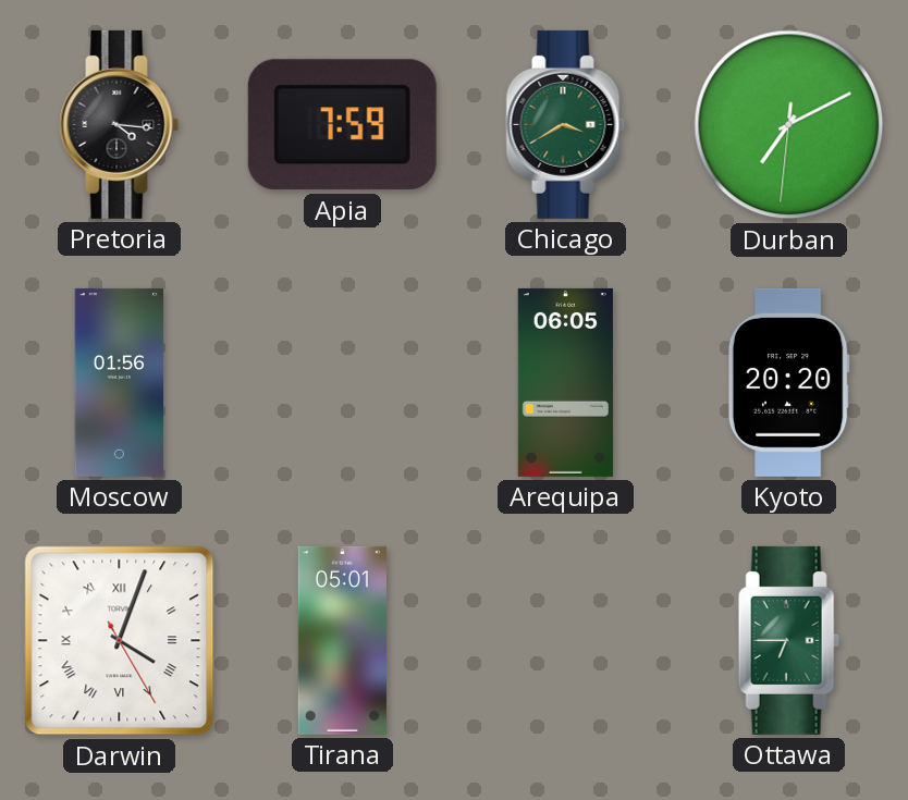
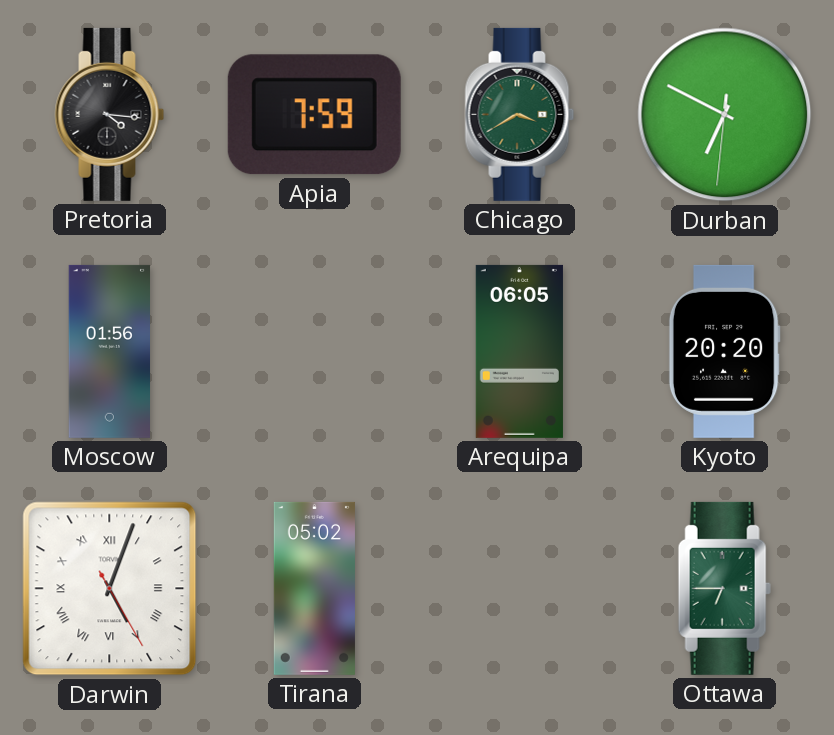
Durban: 7:10 -> 6:49 (725, 115)
Darwin: 4:03 -> 5:03 (110, 589)
Tirana: 05:01 -> 05:02 (314, 588)
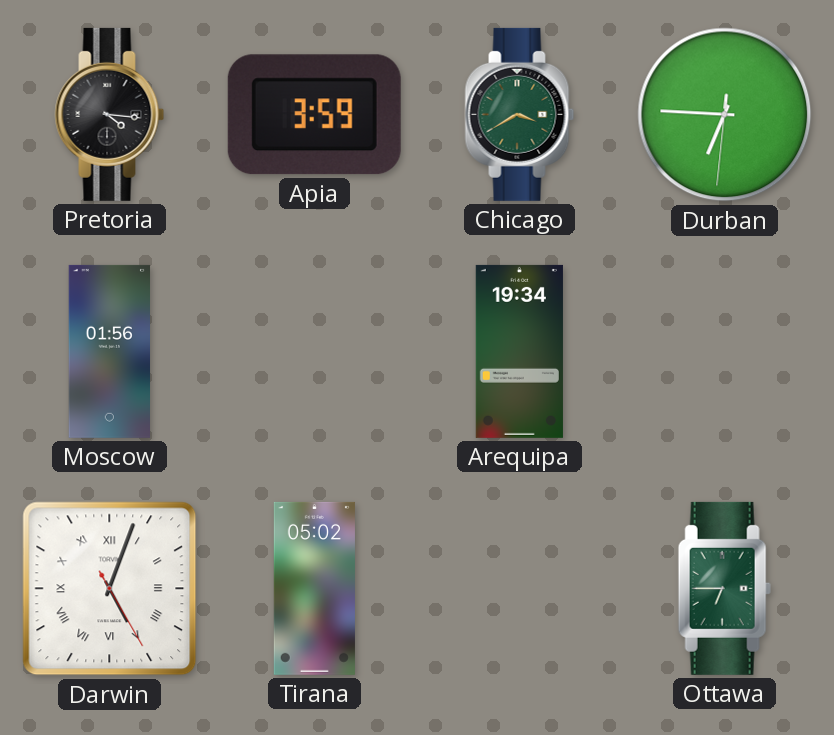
Apia: 7:59 -> 3:59 (314, 115)
Durban: 6:49 -> 6:45 (725, 115)
Arequipa: 06:05 -> 19:34 (519, 351)
Kyoto: 20:20 -> none (724, 351)
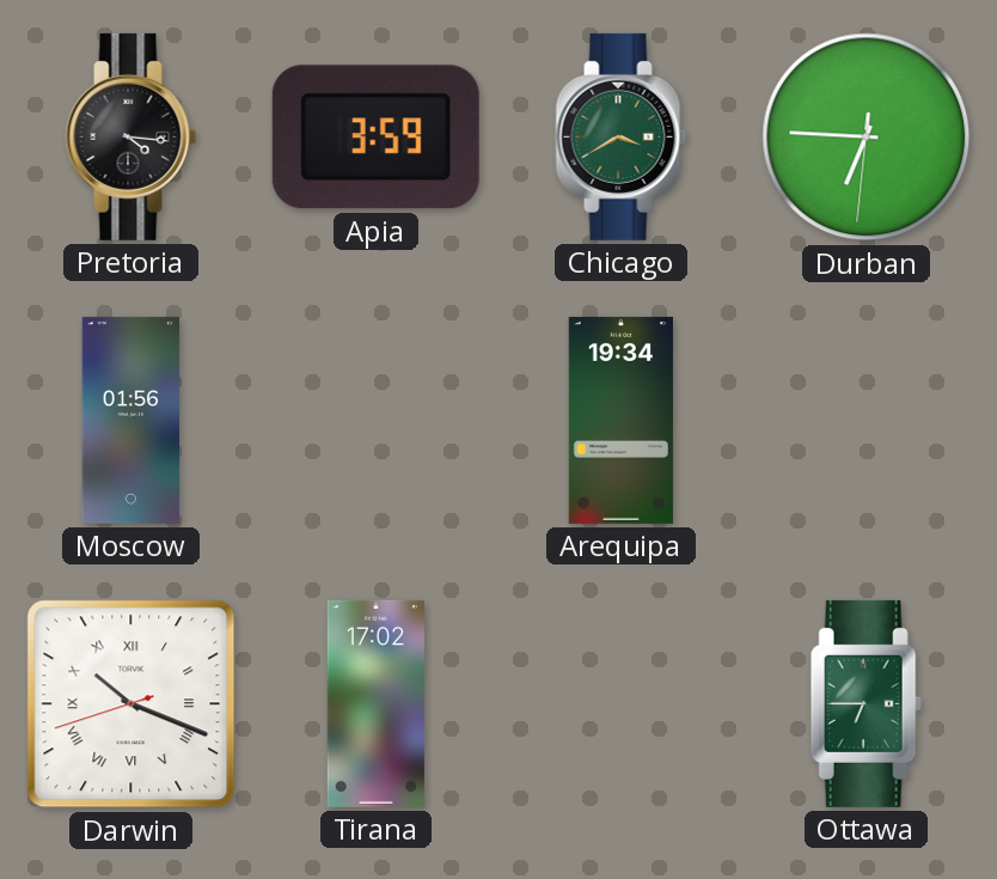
Darwin: 5:03 -> 10:18 (131, 704)
Tirana: 05:02 -> 17:02 (375, 703)
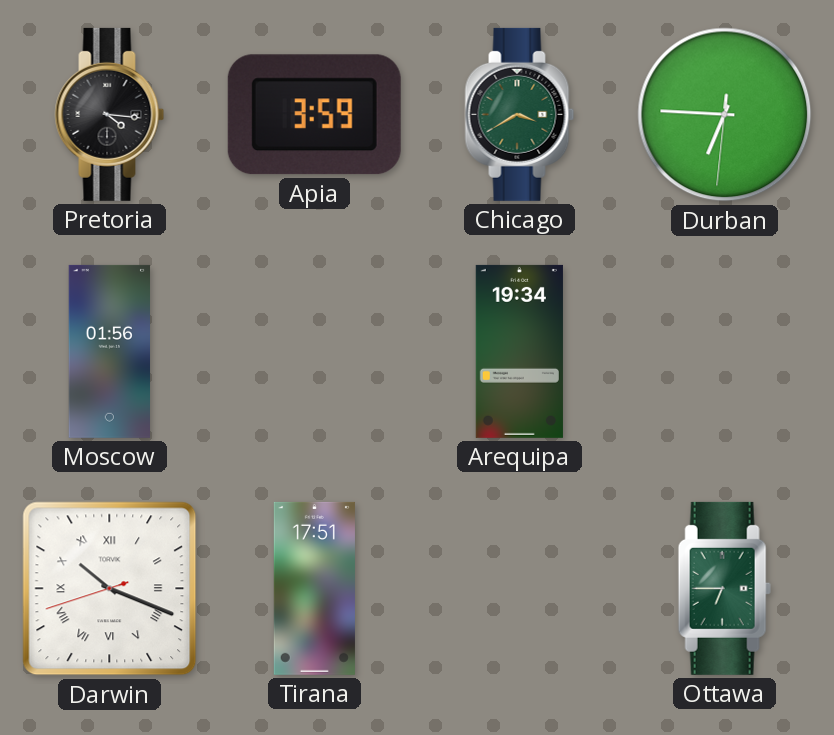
Tirana: 17:02 -> 17:51 (314, 588)
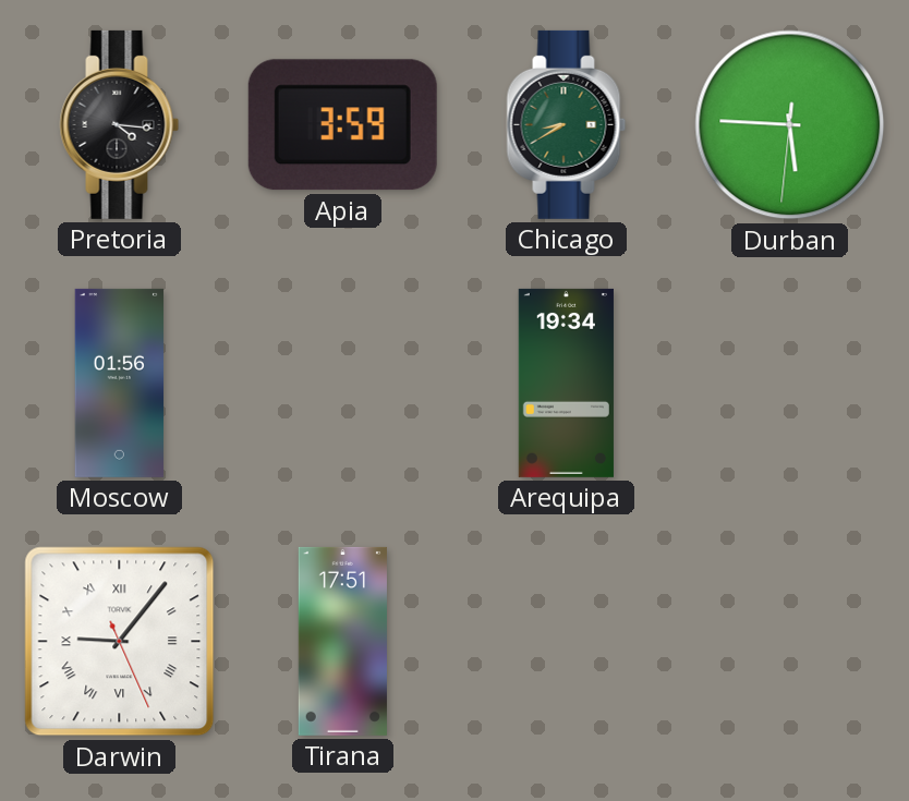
Chicago: 3:40 -> 8:40 (567, 124)
Durban: 6:45 -> 5:45 (790, 125)
Darwin: 10:18 -> 9:06 (120, 642)
Ottawa: 6:45 -> none (724, 588)
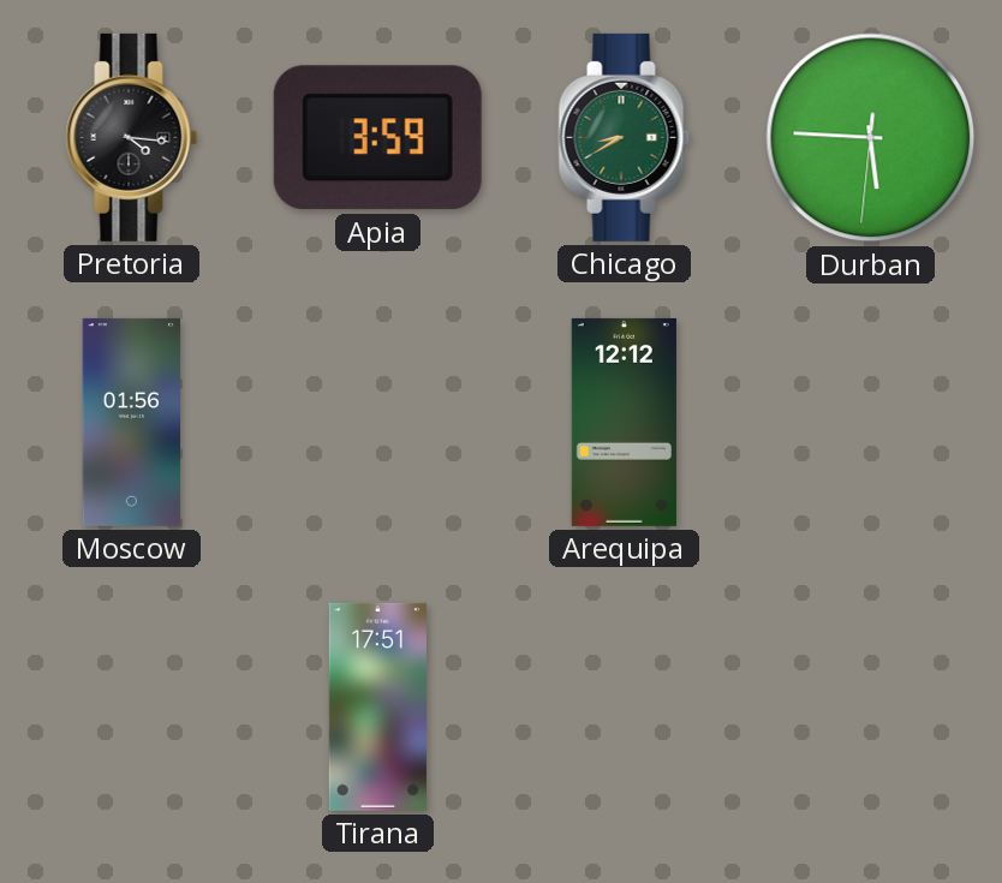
Arequipa: 19:34 -> 12:12 (624, 422)
Darwin: 9:06 -> none (120, 642)
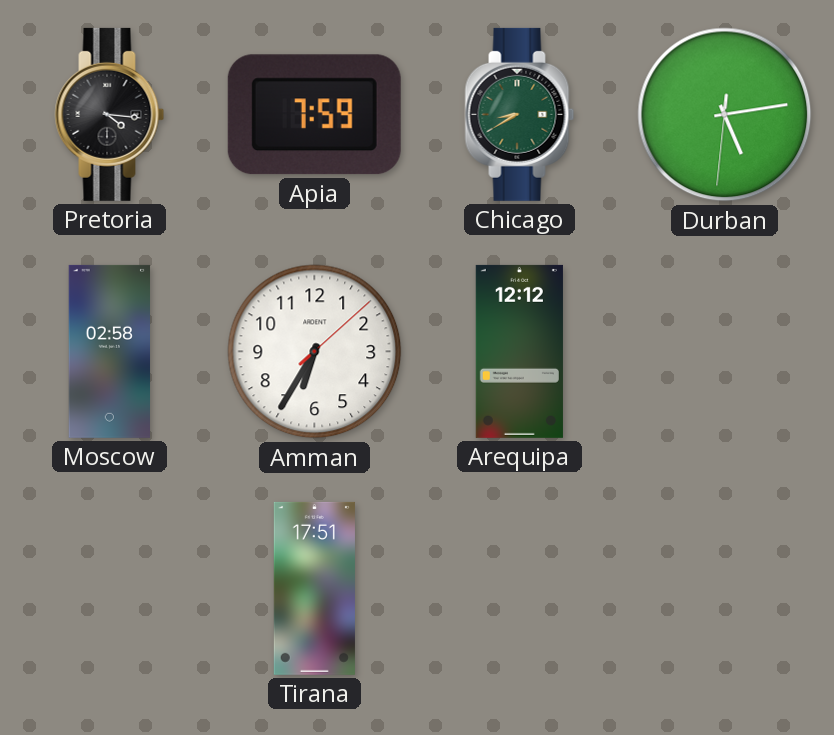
Apia: 3:59 -> 7:59 (314, 115)
Durban: 5:45 -> 5:13 (725, 115)
Moscow: 01:56 -> 02:58 (110, 351)
Amman: none -> 6:35 (315, 352)
